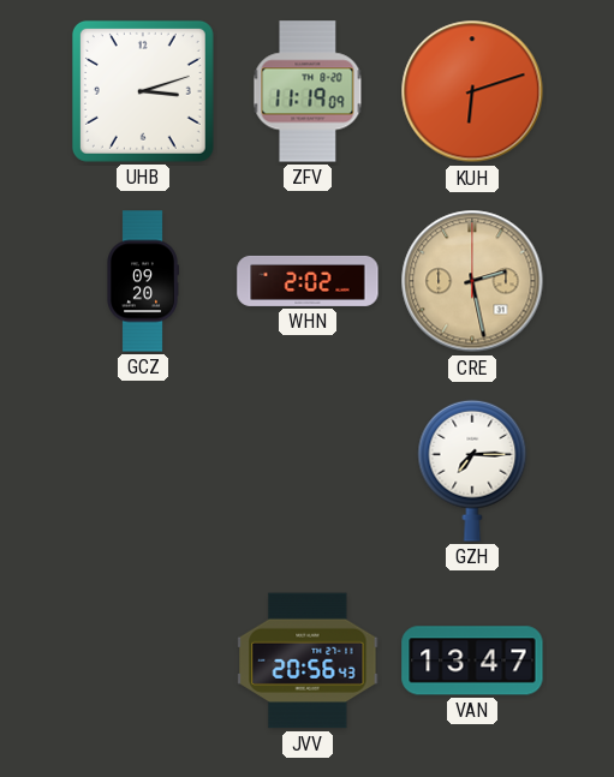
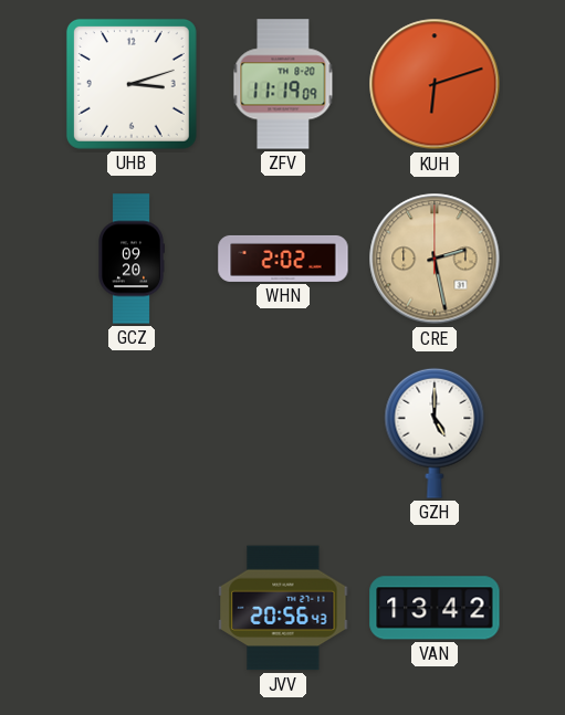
GZH: 7:15 -> 5:00 (435, 433)
VAN: 13:47 -> 13:42 (435, 608)
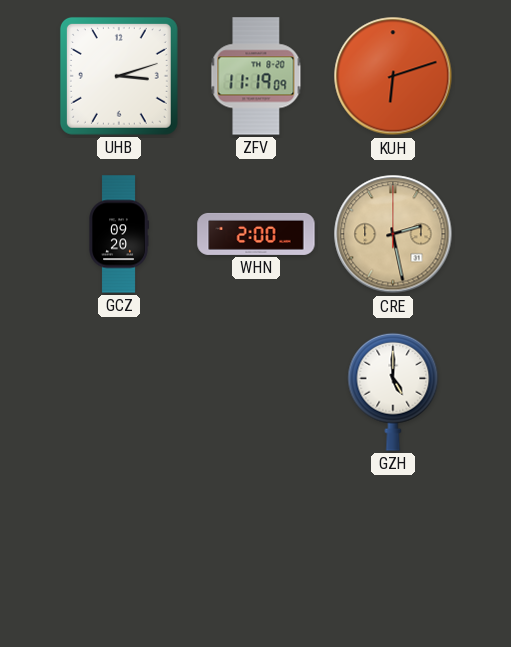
WHN: 2:02 -> 2:00 (256, 234)
JVV: 20:56 -> none (283, 608)
VAN: 13:42 -> none (435, 608)
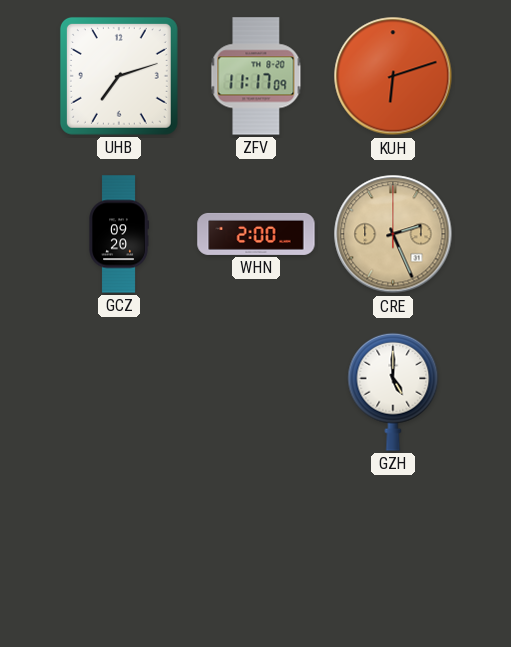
UHB: 3:12 -> 7:12 (119, 76)
ZFV: 11:19 -> 11:17 (256, 76)
CRE: 2:28 -> 2:26 (393, 234)
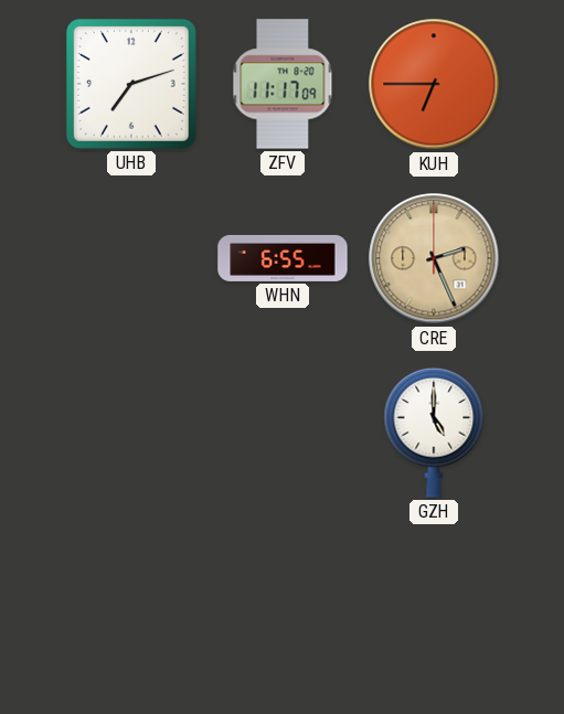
KUH: 6:12 -> 6:45 (434, 84)
GCZ: 09:20 -> none (119, 234)
WHN: 2:00 -> 6:55 (283, 258)
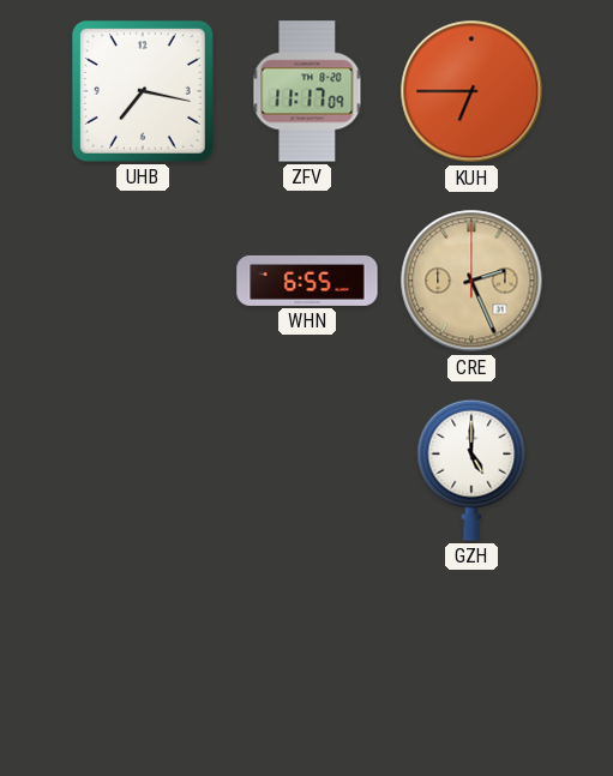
UHB: 7:12 -> 7:17 (143, 91)
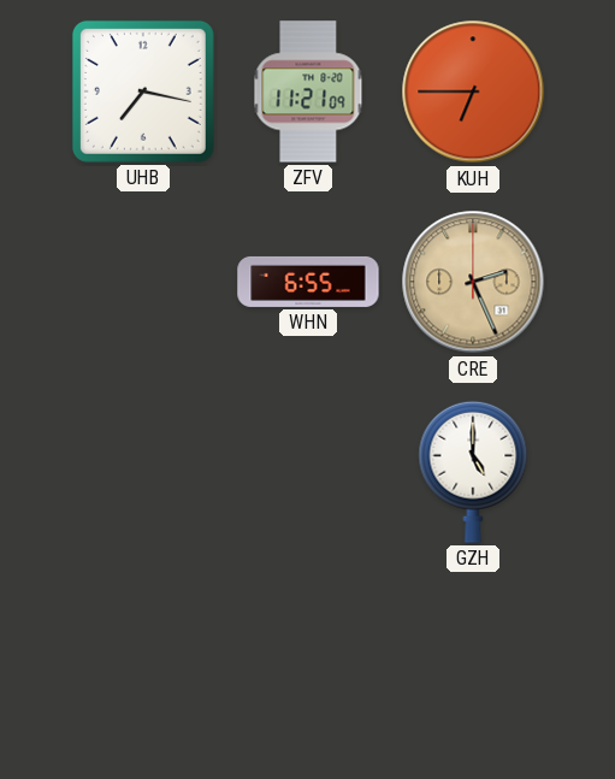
ZFV: 11:17 -> 11:21 (308, 92)
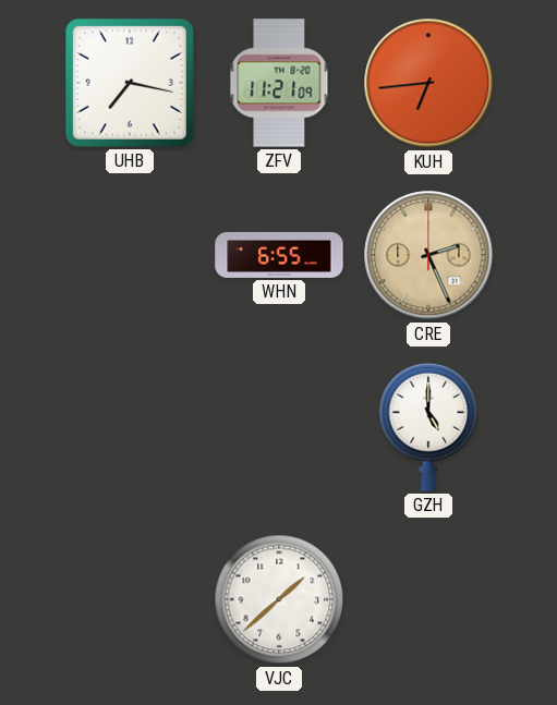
KUH: 6:45 -> 6:44 (428, 83)
VJC: none -> 1:38 (279, 599)
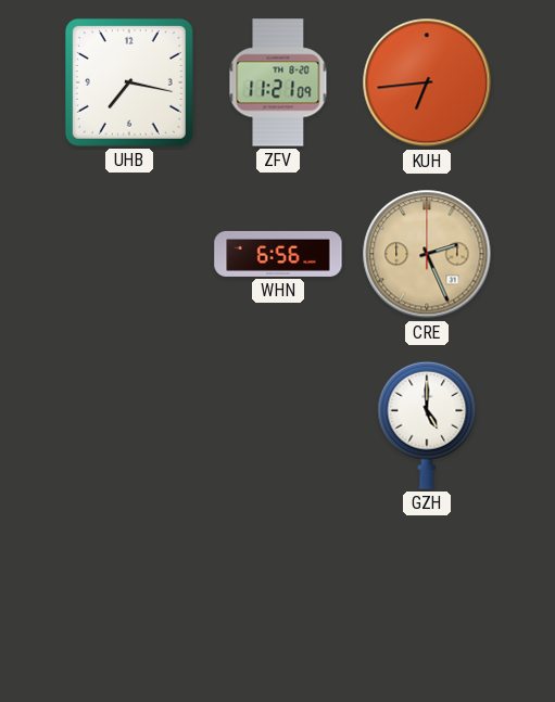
WHN: 6:55 -> 6:56 (278, 254)
VJC: 1:38 -> none (279, 599)
